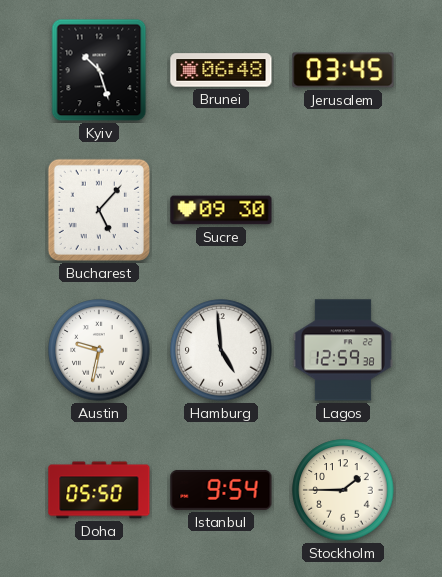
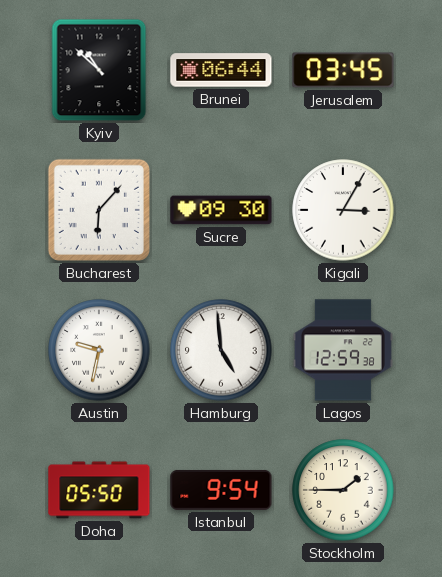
Kyiv: 10:27 -> 10:52 (99, 70)
Brunei: 06:48 -> 06:44 (221, 70)
Bucharest: 5:07 -> 6:07 (99, 210)
Kigali: none -> 3:05 (343, 210)
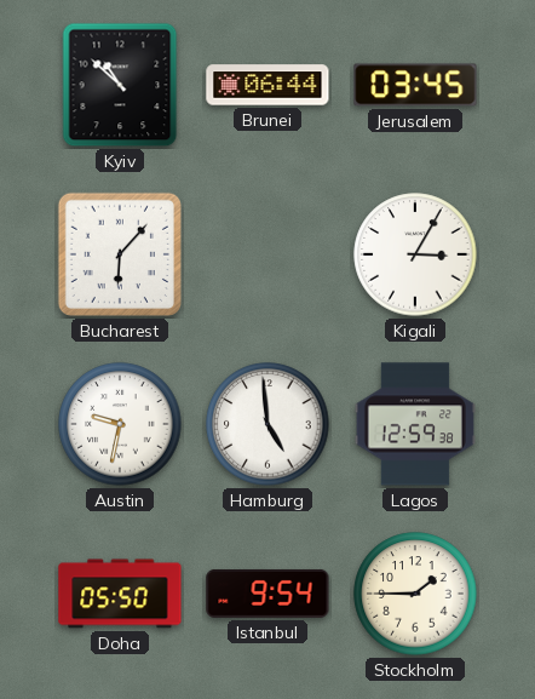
Sucre: 09:30 -> none (221, 210)
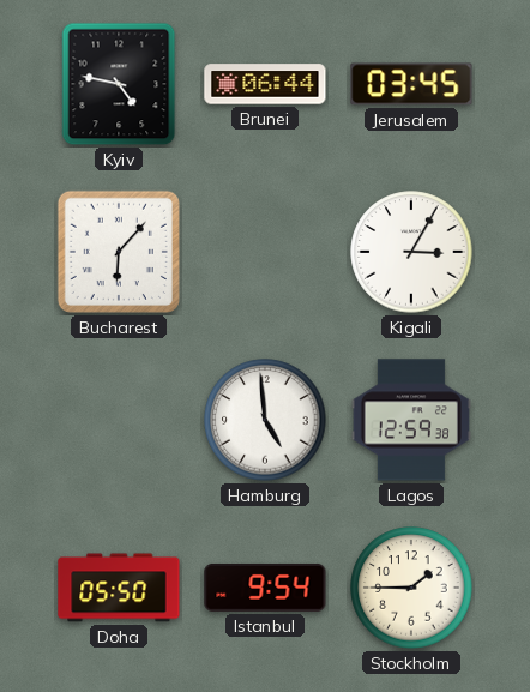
Kyiv: 10:52 -> 4:47 (119, 84)
Austin: 9:32 -> none (120, 424)
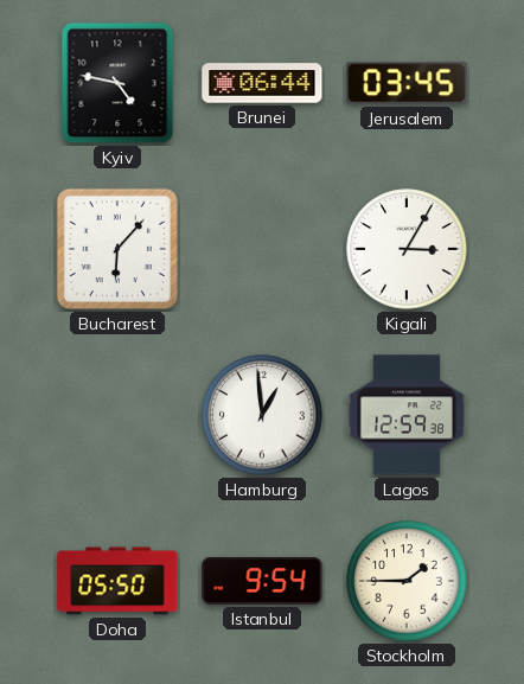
Hamburg: 4:59 -> 12:59 (262, 415)
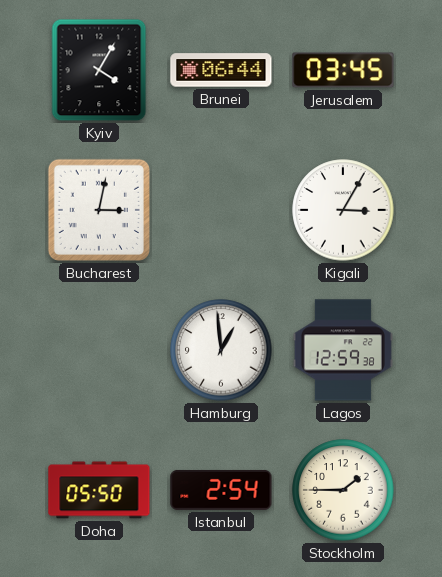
Kyiv: 4:47 -> 4:05 (99, 70)
Bucharest: 6:07 -> 3:02 (99, 210)
Istanbul: 9:54 -> 2:54 (221, 490)
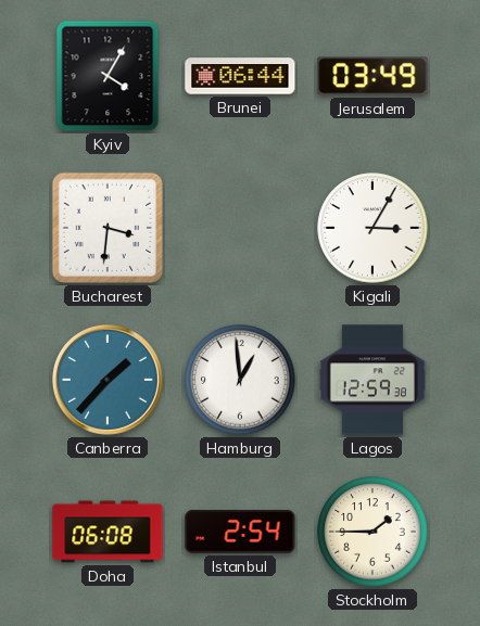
Jerusalem: 03:45 -> 03:49 (372, 76)
Bucharest: 3:02 -> 3:31 (108, 228)
Canberra: none -> 1:37 (108, 381)
Doha: 05:50 -> 06:08 (108, 532)
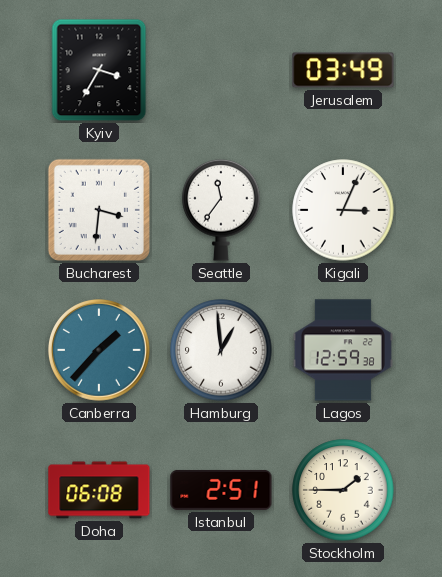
Kyiv: 4:05 -> 3:35 (99, 70)
Brunei: 06:44 -> none (240, 76)
Seattle: none -> 11:36 (221, 210)
Kigali: 3:05 -> 3:04 (343, 210)
Istanbul: 2:54 -> 2:51 (221, 490)
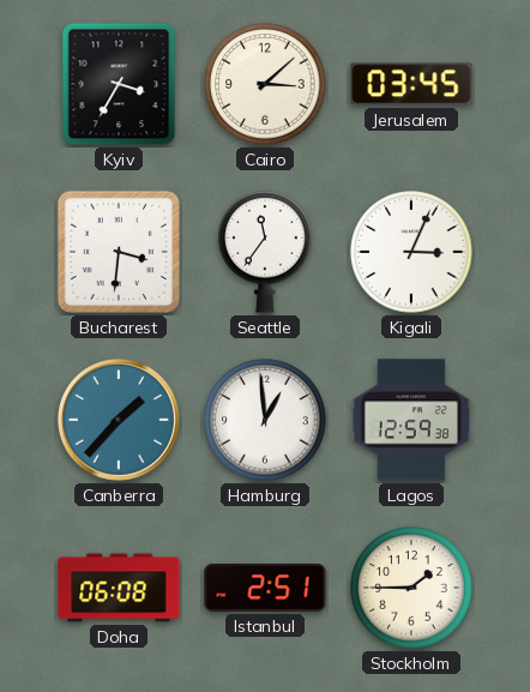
Cairo: none -> 3:08 (265, 84)
Jerusalem: 03:49 -> 03:45 (411, 84)
